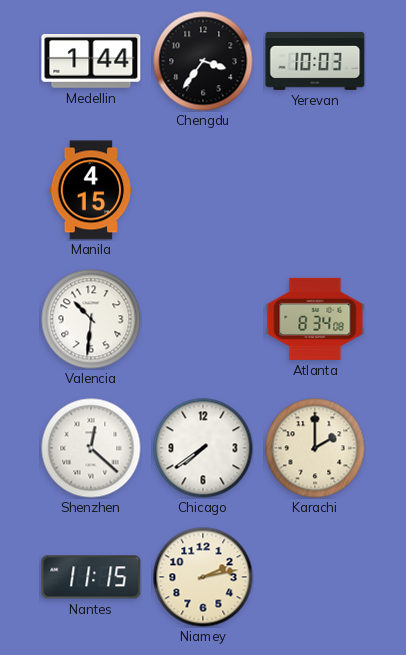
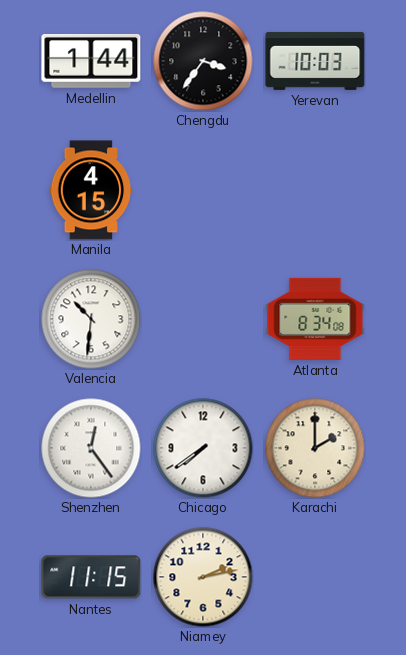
Shenzhen: 12:22 -> 12:24 (91, 448)
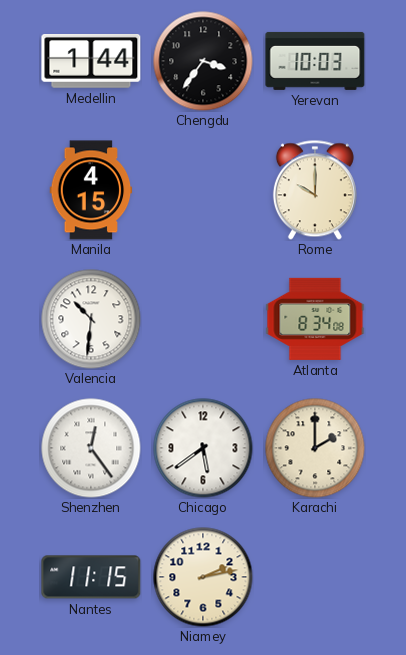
Rome: none -> 10:00 (315, 190)
Chicago: 7:39 -> 5:39 (203, 448)
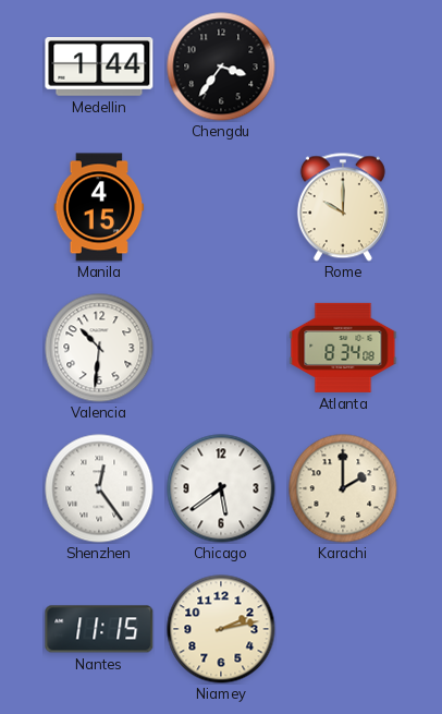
Yerevan: 10:03 -> none (315, 61)
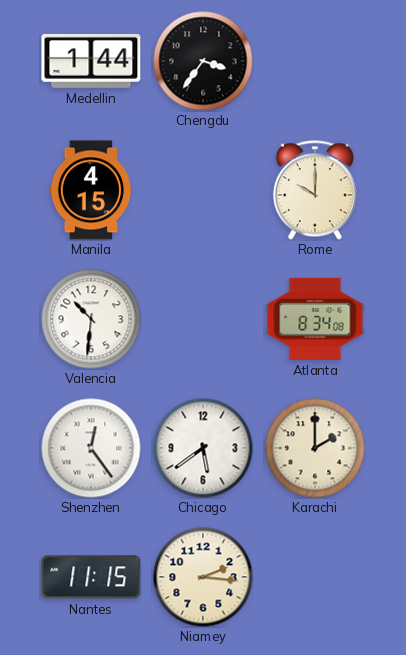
Niamey: 2:13 -> 2:16 (203, 577)
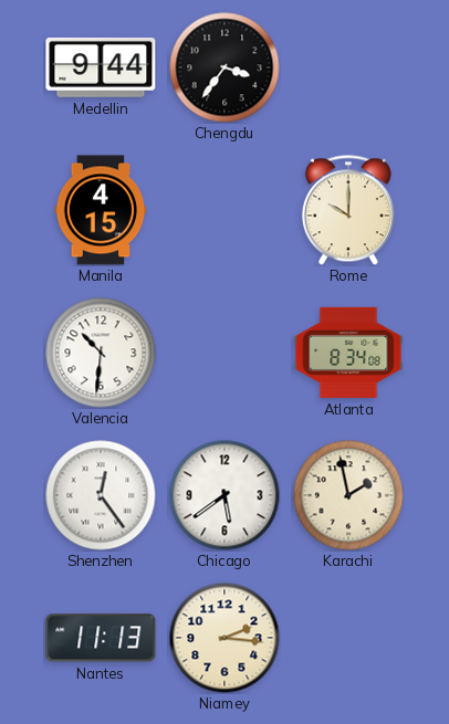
Medellin: 1:44 -> 9:44 (101, 69)
Karachi: 2:00 -> 1:58 (348, 495)
Nantes: 11:15 -> 11:13 (101, 638)
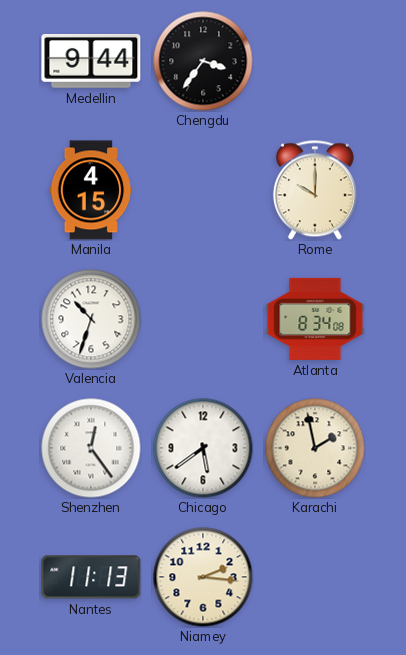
Valencia: 10:31 -> 10:33 (91, 319)
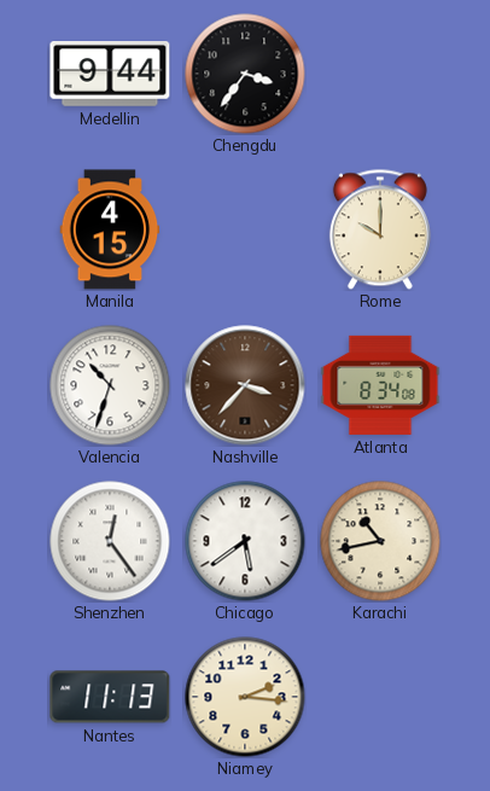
Nashville: none -> 3:37 (245, 385)
Karachi: 1:58 -> 10:43 (380, 541)
